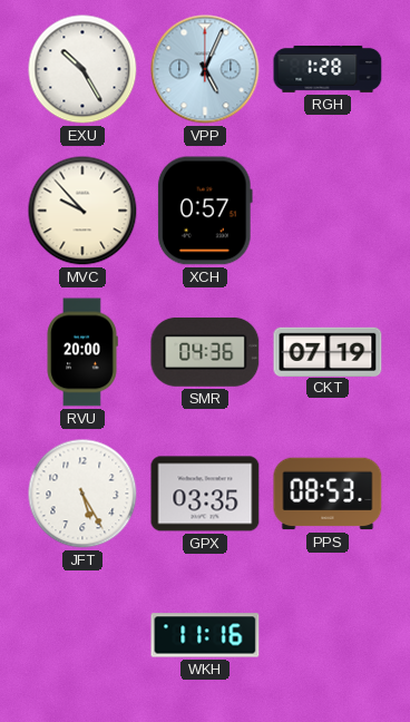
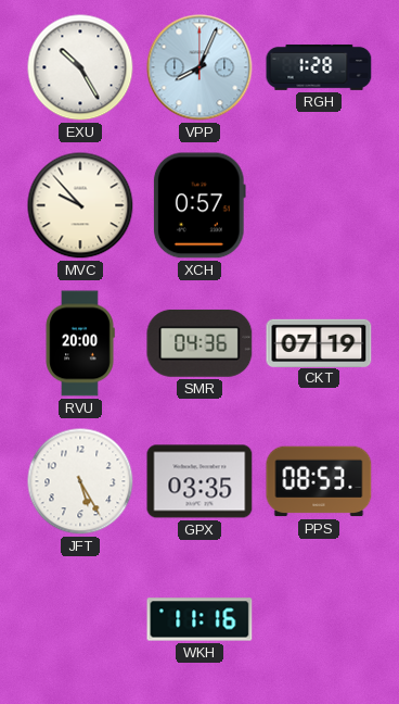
VPP: 5:04 -> 8:04 (200, 67)
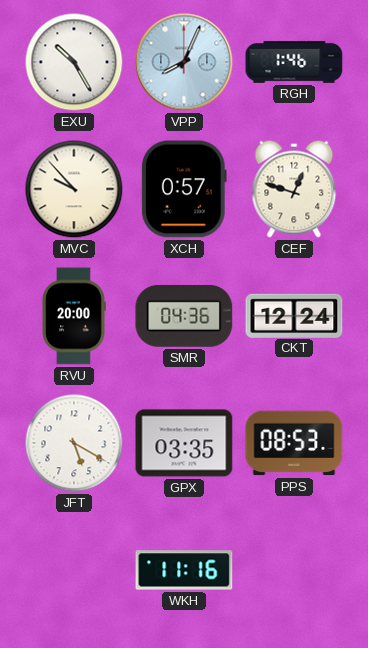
RGH: 1:28 -> 1:46 (294, 62)
CEF: none -> 12:48 (294, 189)
CKT: 07:19 -> 12:24 (294, 315)
JFT: 5:25 -> 5:20 (74, 443)
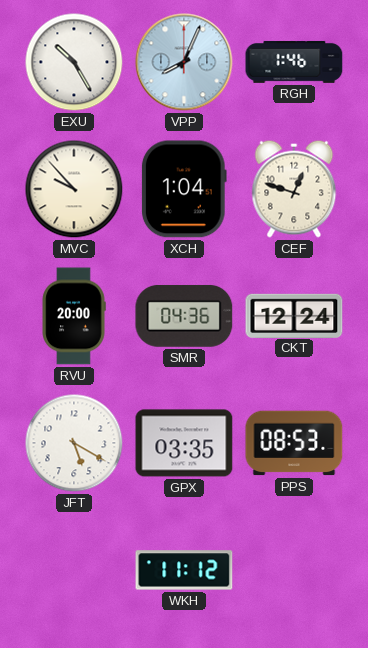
XCH: 0:57 -> 1:04 (184, 189)
WKH: 11:16 -> 11:12 (184, 570)
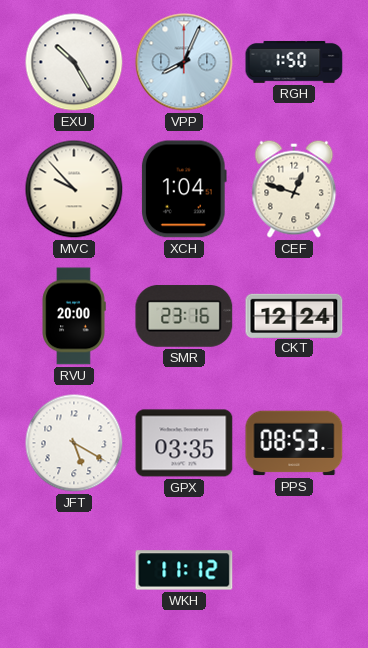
RGH: 1:46 -> 1:50 (294, 62)
SMR: 04:36 -> 23:16 (184, 316)
